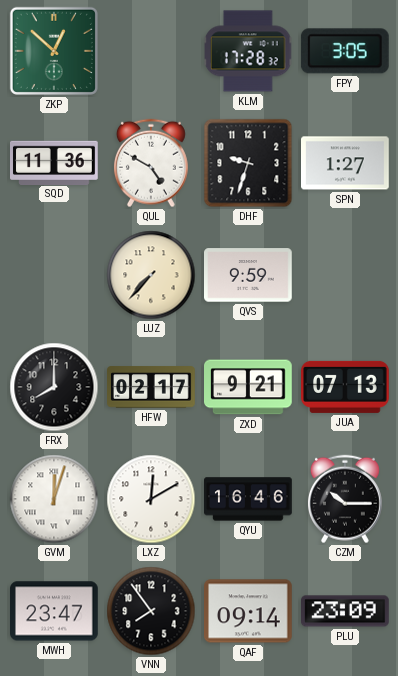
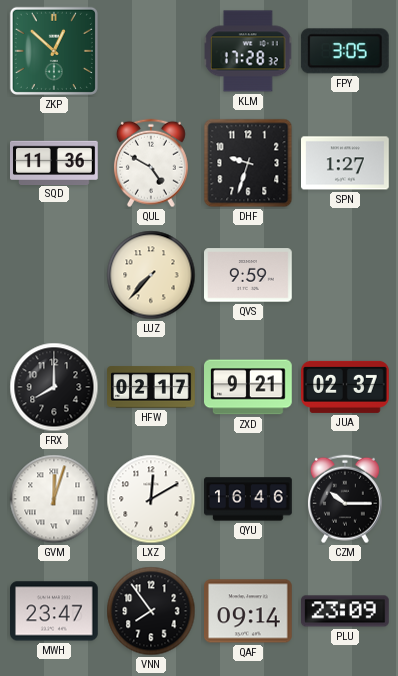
JUA: 07:13 -> 02:37 (345, 387)
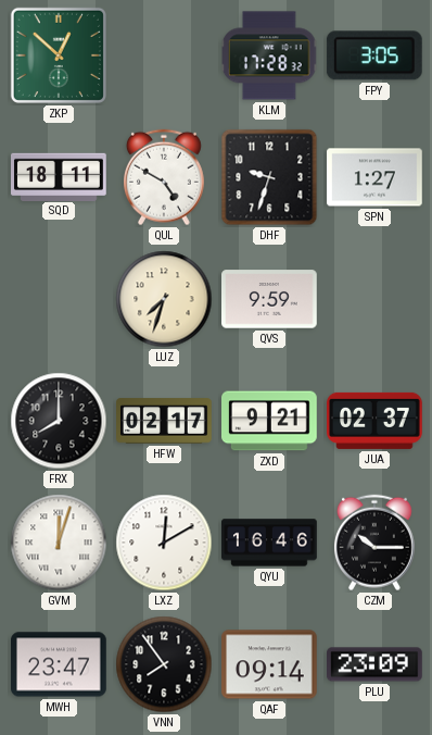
SQD: 11:36 -> 18:11 (60, 176)
LUZ: 7:37 -> 7:33 (164, 299)
